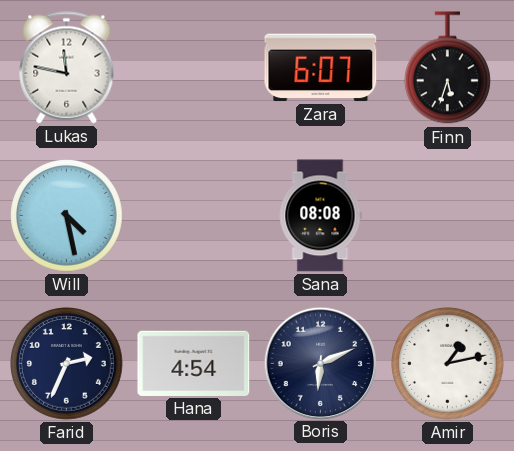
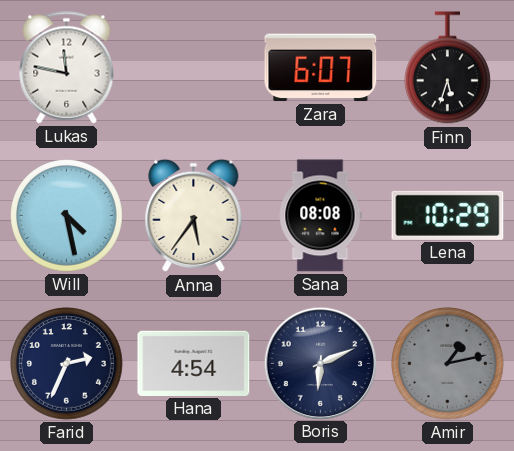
Anna: none -> 5:36 (194, 216)
Lena: none -> 10:29 (448, 215)
Amir dial: white -> grey (448, 364)
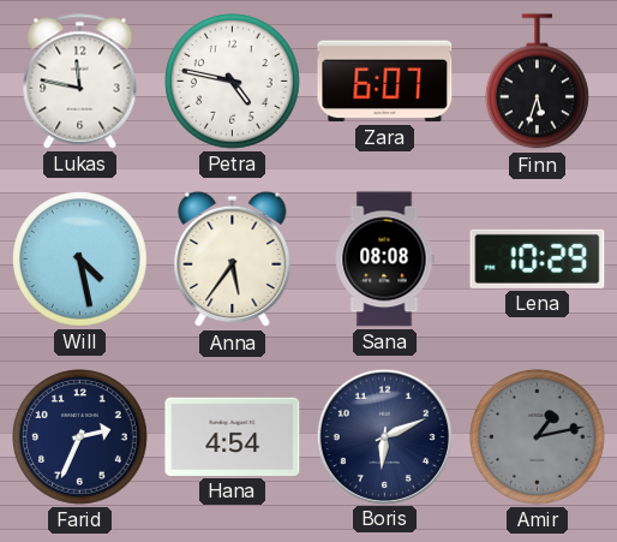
Petra: none -> 4:47 (233, 82)
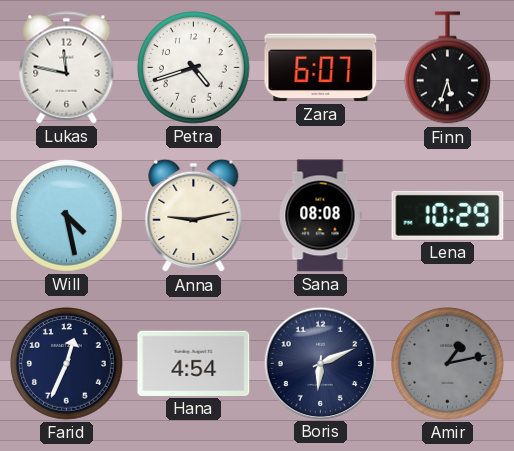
Petra: 4:47 -> 4:42 (194, 68)
Anna: 5:36 -> 9:13 (194, 216)
Farid: 2:34 -> 12:34 (67, 364)
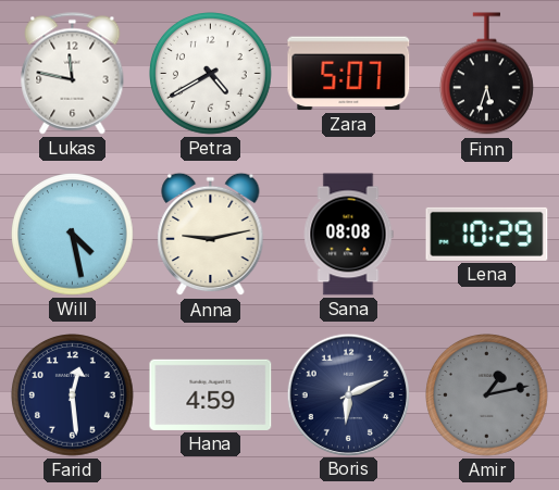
Petra: 4:42 -> 4:40 (211, 74)
Zara: 6:07 -> 5:07 (349, 74)
Farid: 12:34 -> 12:29 (73, 395)
Hana: 4:54 -> 4:59 (211, 394)
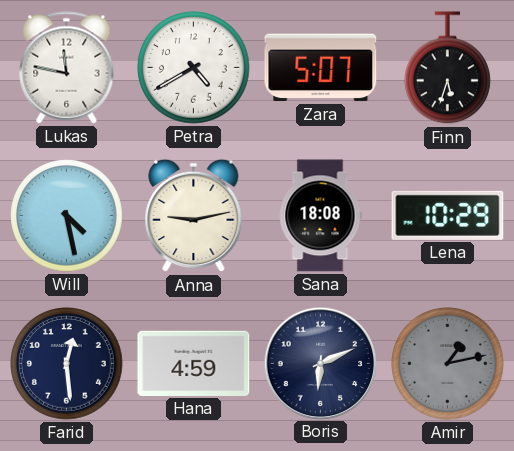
Sana: 08:08 -> 18:08 (320, 216)
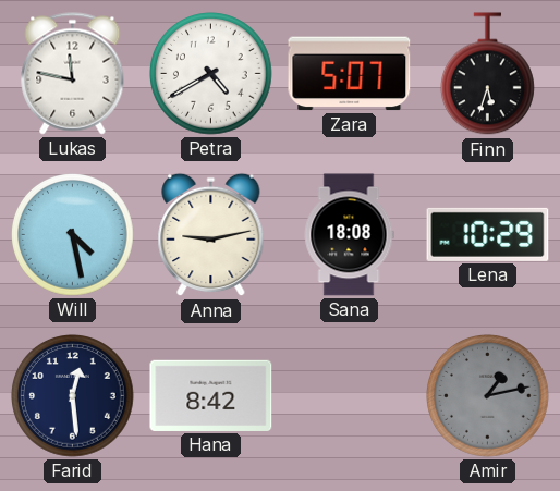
Hana: 4:59 -> 8:42 (211, 395)
Boris: 6:11 -> none (320, 363)
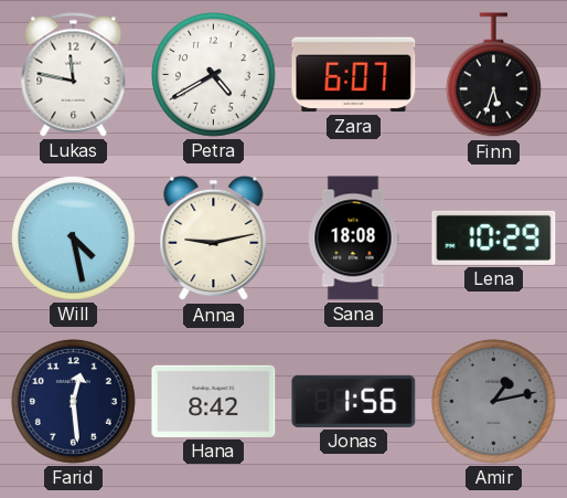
Zara: 5:07 -> 6:07 (354, 75)
Jonas: none -> 1:56 (354, 401)
